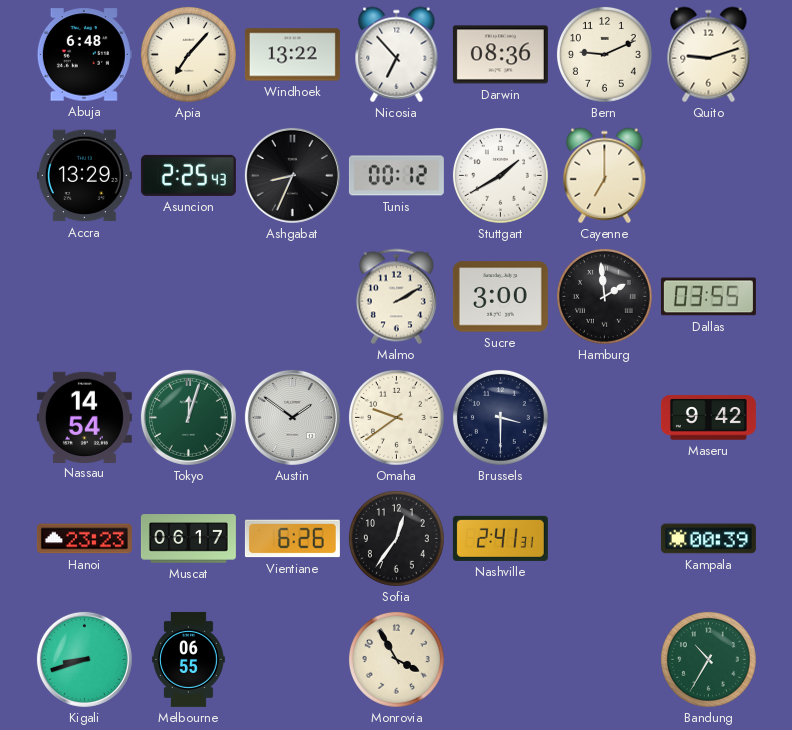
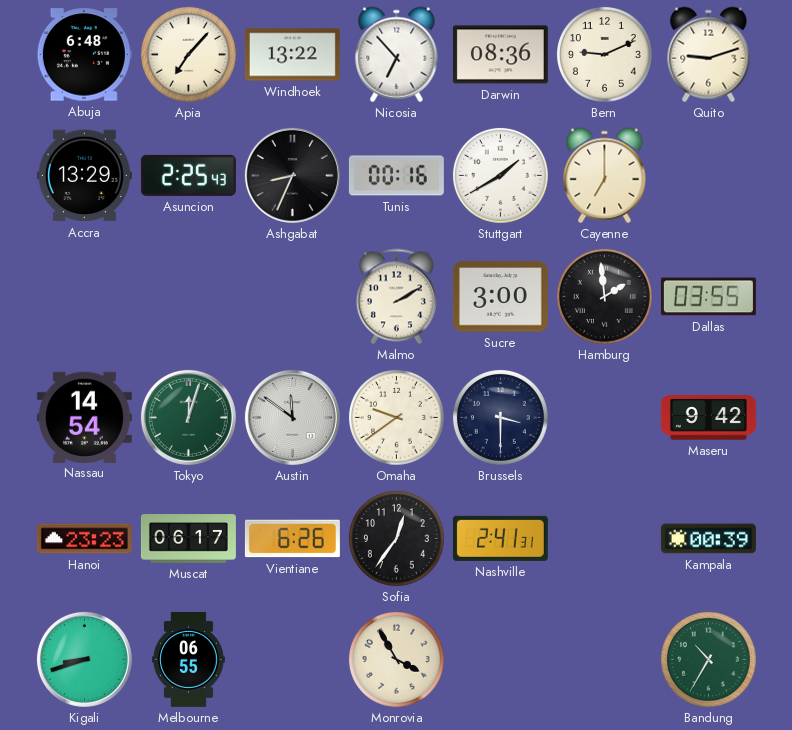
Tunis: 00:12 -> 00:16 (396, 176)
Austin: 1:51 -> 11:51 (292, 417)
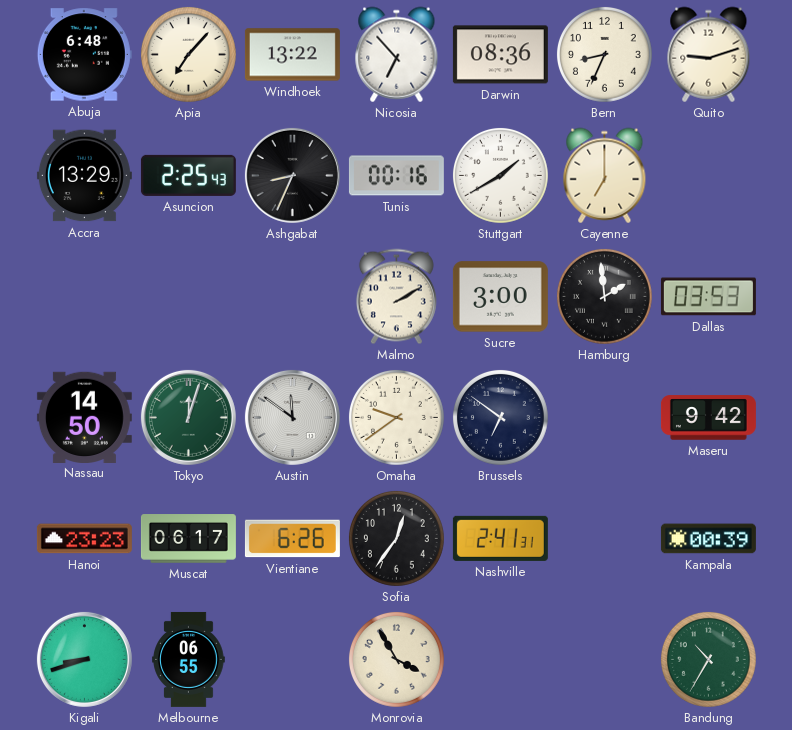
Bern: 9:11 -> 8:34 (604, 54)
Dallas: 03:55 -> 03:53 (708, 297)
Nassau: 14:54 -> 14:50 (84, 417)
Brussels: 3:30 -> 6:51 (500, 417)
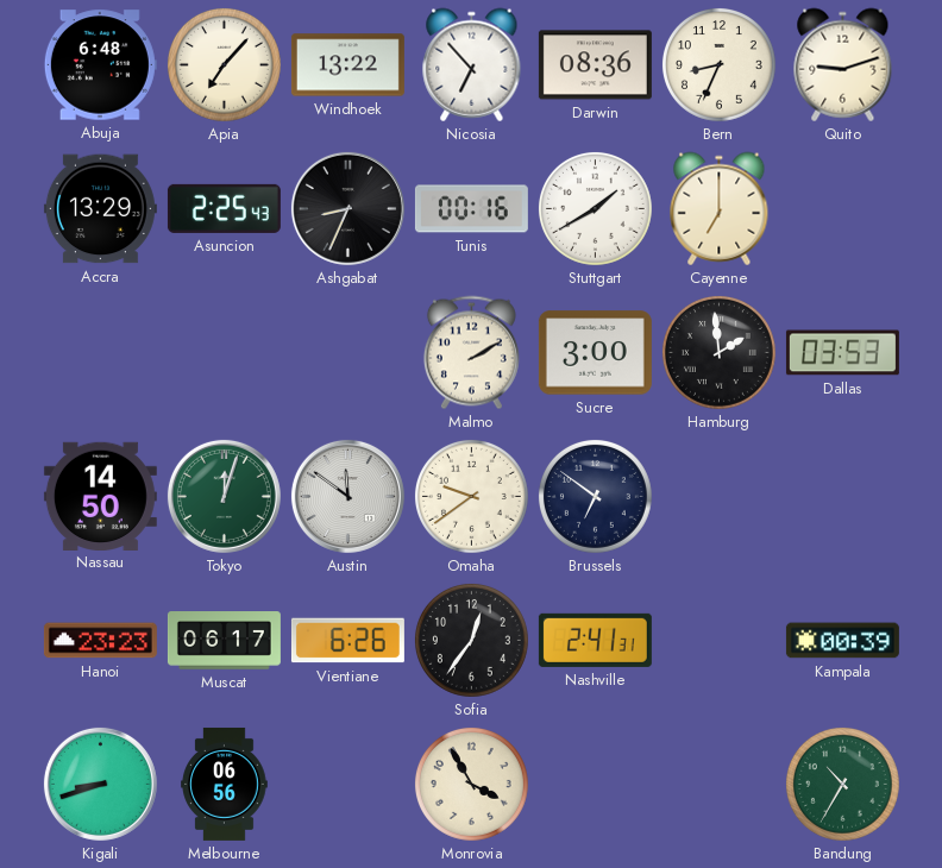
Maseru: 9:42 -> none (708, 418)
Melbourne: 06:55 -> 06:56 (225, 784)
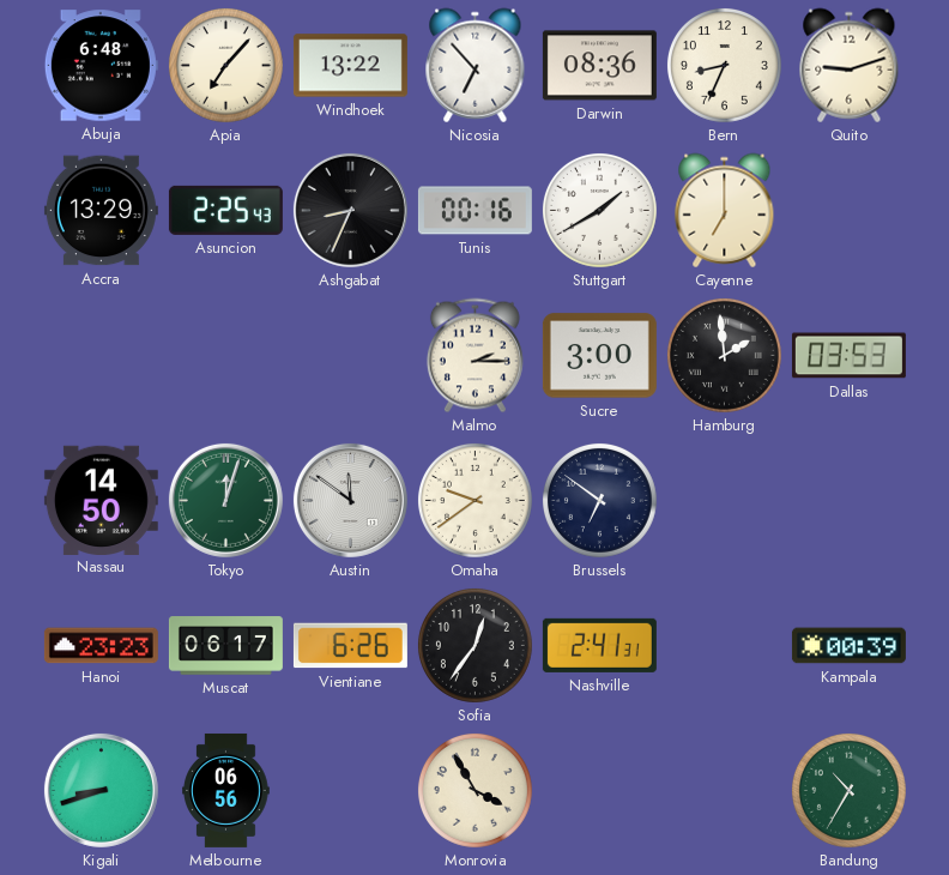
Malmo: 2:10 -> 2:15 (475, 356)
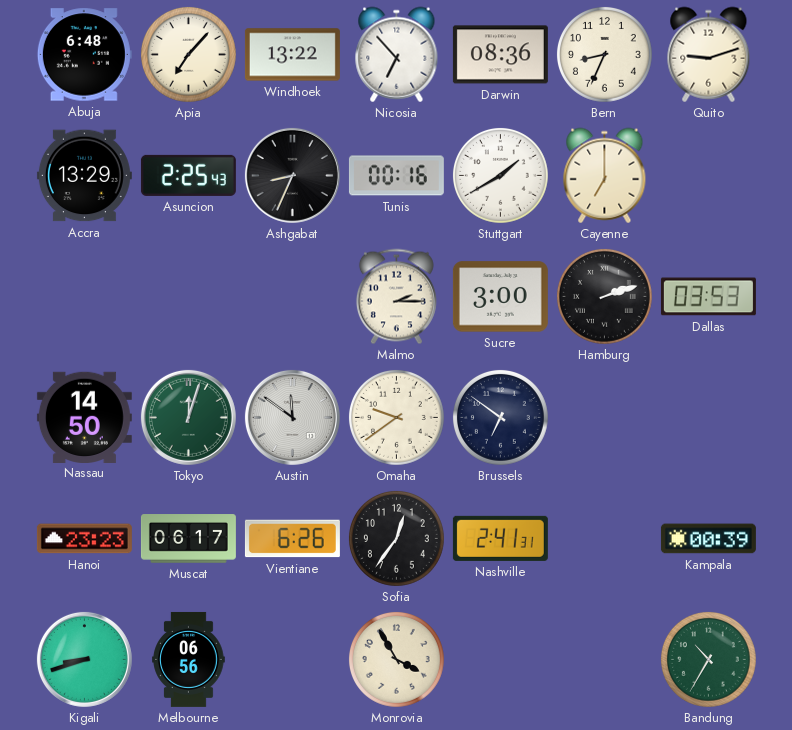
Hamburg: 1:59 -> 2:12 (604, 296)
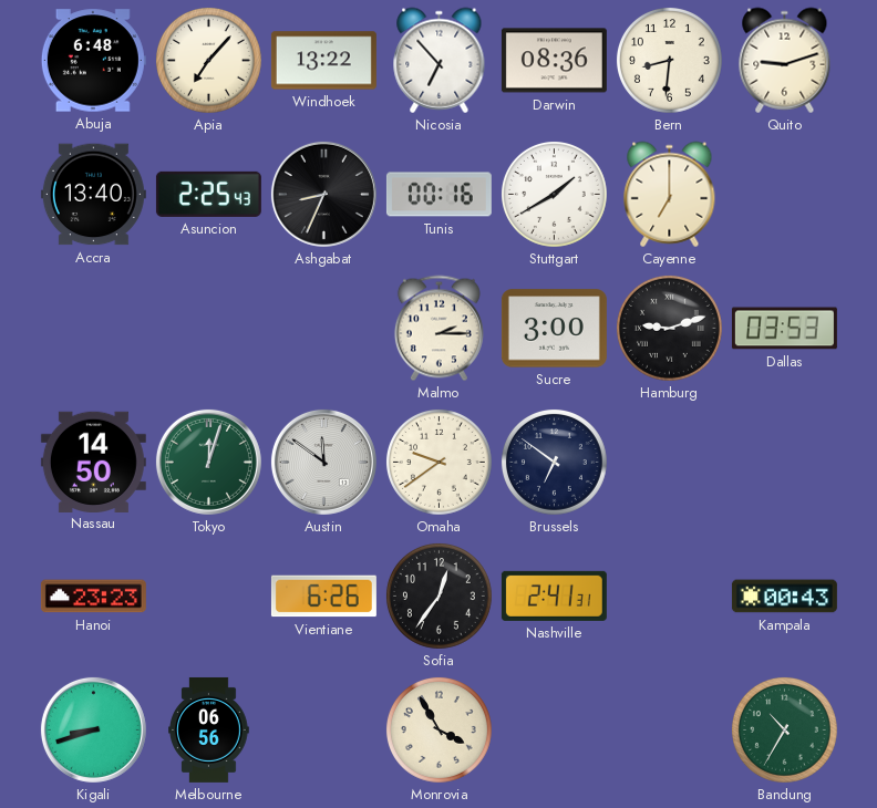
Bern: 8:34 -> 8:31 (669, 60)
Accra: 13:29 -> 13:40 (93, 195)
Hamburg: 2:12 -> 9:12 (669, 328)
Muscat: 06:17 -> none (188, 539)
Kampala: 00:39 -> 00:43 (784, 597)
